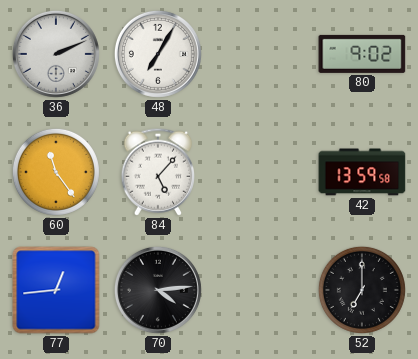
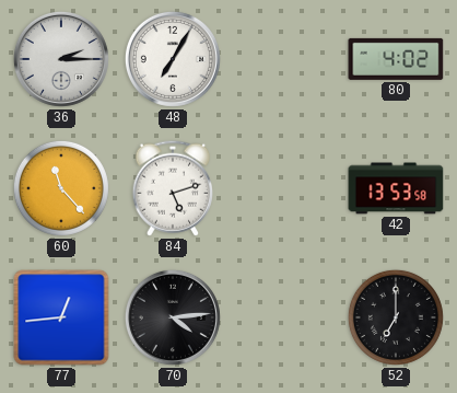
36: 2:11 -> 2:15 (61, 59)
80: 9:02 -> 4:02 (396, 59)
60: 11:24 -> 11:23 (61, 188)
84: 5:07 -> 5:12 (172, 188)
42: 13:59 -> 13:53 (396, 188)
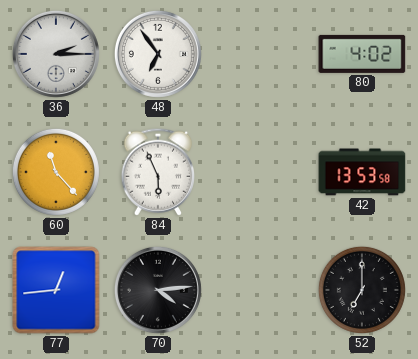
48: 7:05 -> 6:54 (158, 54)
84: 5:12 -> 5:56 (157, 172)
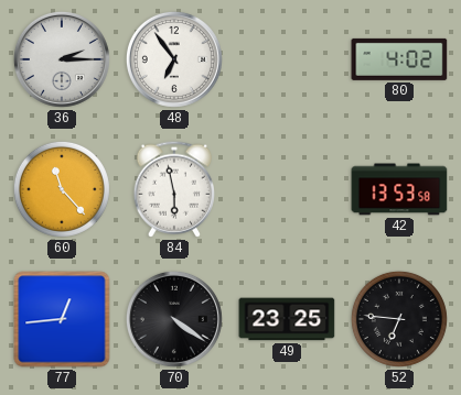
84: 5:56 -> 5:58 (173, 189)
70: 4:14 -> 4:21 (174, 319)
49: none -> 23:25 (287, 319)
52: 7:00 -> 6:46 (399, 319)
